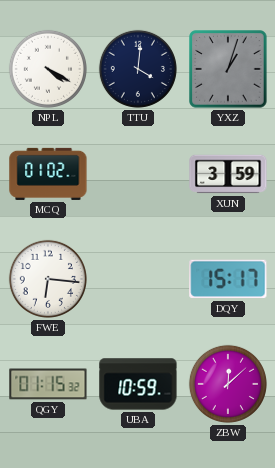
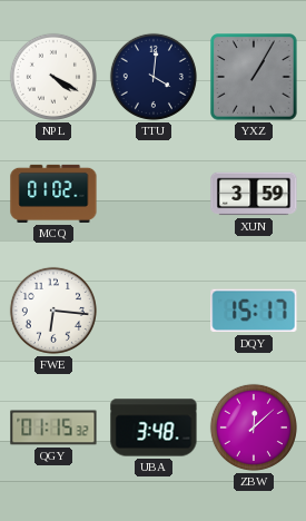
YXZ: 1:03 -> 1:05 (254, 77)
UBA: 10:59 -> 3:48 (154, 427)
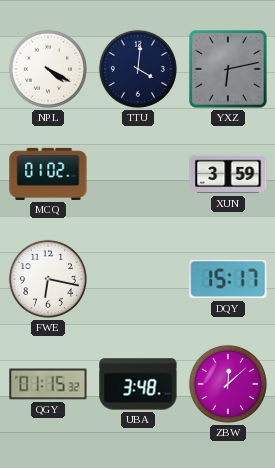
YXZ: 1:05 -> 6:13 (228, 69)
FWE: 6:16 -> 6:17 (48, 279)
